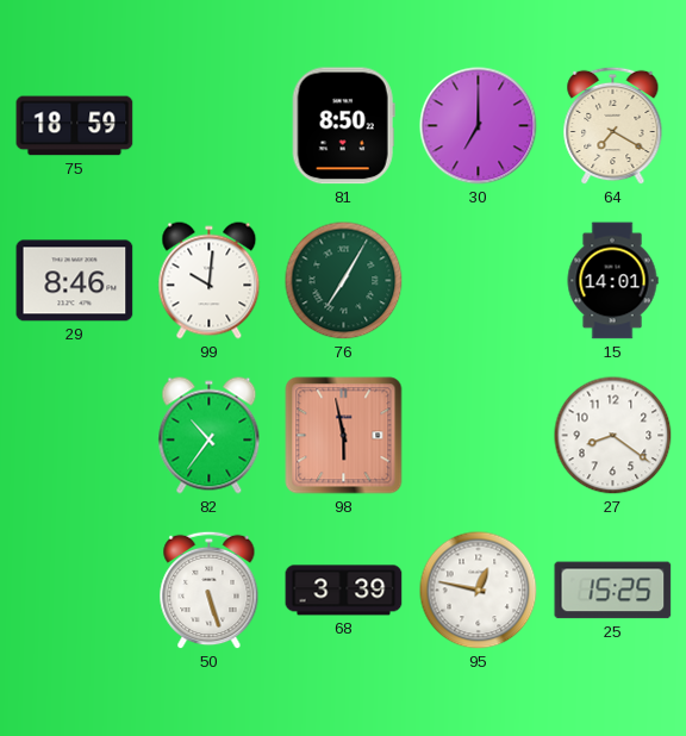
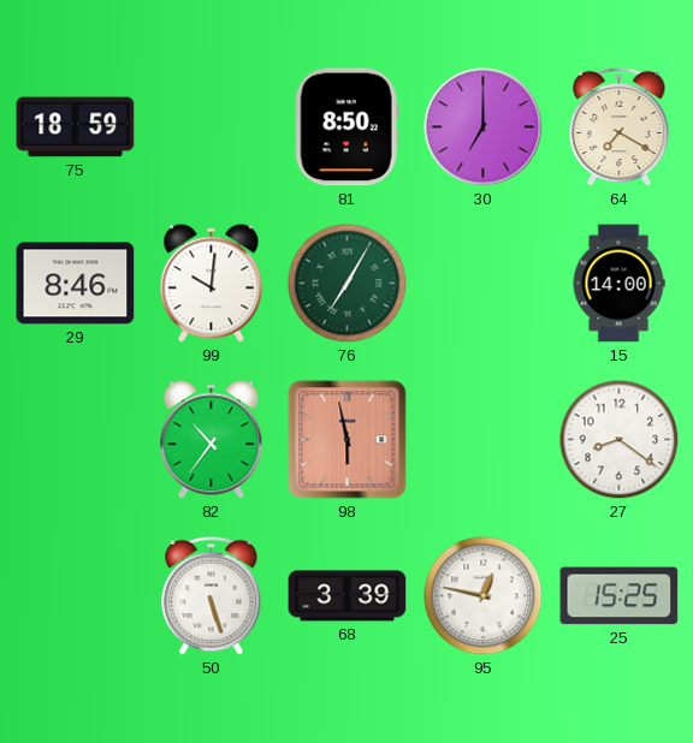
15: 14:01 -> 14:00 (618, 284)
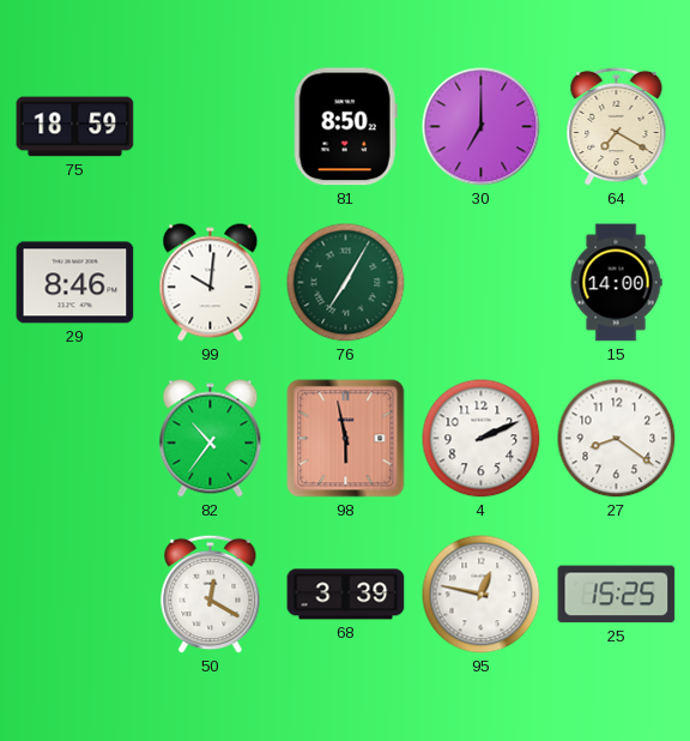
4: none -> 2:11 (482, 439)
50: 5:27 -> 12:20 (211, 595)
